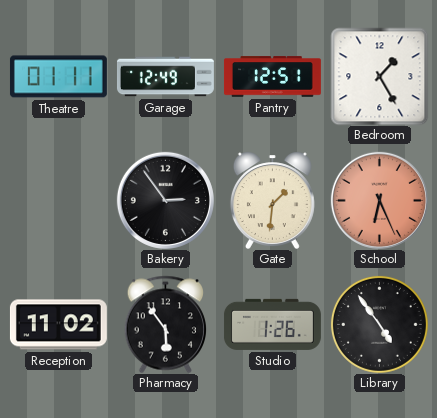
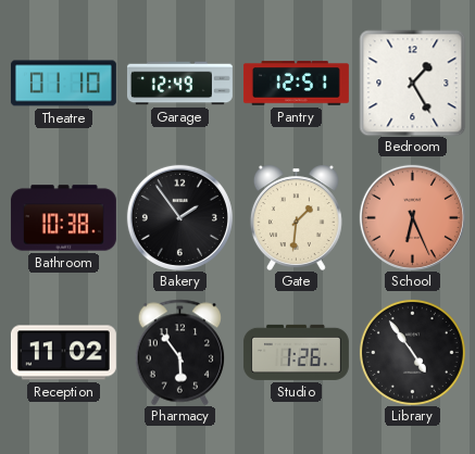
Theatre: 01:11 -> 01:10 (63, 84)
Bathroom: none -> 10:38 (63, 218)
Bakery: 2:54 -> 1:54 (179, 217)
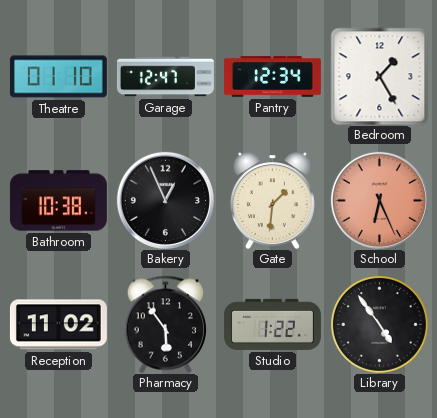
Garage: 12:49 -> 12:47 (165, 77)
Pantry: 12:51 -> 12:34 (272, 77)
Bakery: 1:54 -> 12:56 (165, 200)
Studio: 1:26 -> 1:22 (272, 324)
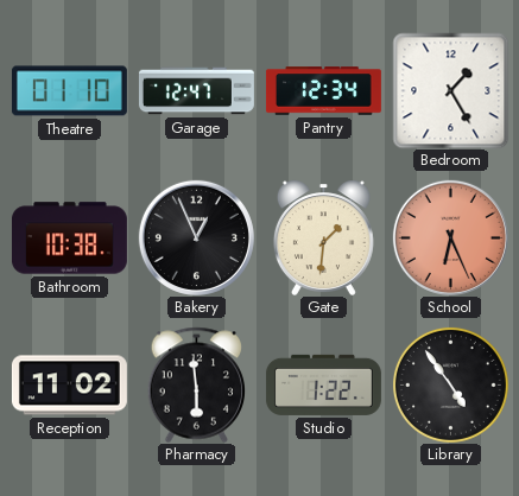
Pharmacy: 5:54 -> 5:59 (197, 384)
